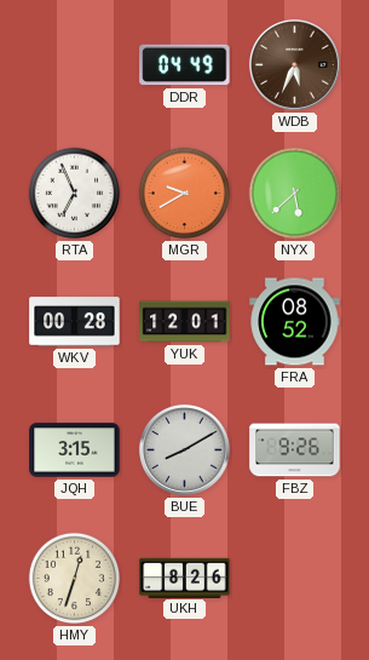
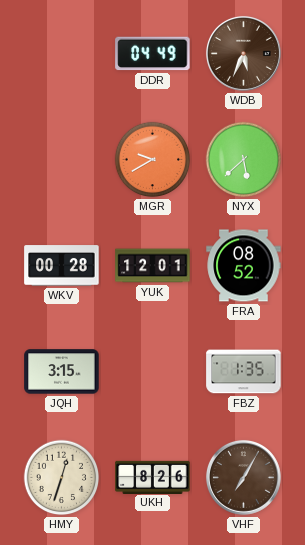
RTA: 6:56 -> none (75, 194)
BUE: 8:10 -> none (184, 449)
FBZ: 9:26 -> 1:35 (244, 372)
VHF: none -> 7:05 (243, 477)
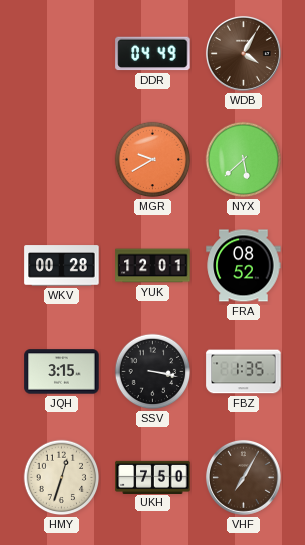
WDB: 5:34 -> 4:05 (243, 53)
SSV: none -> 3:17 (153, 372)
UKH: 8:26 -> 7:50 (153, 477)
